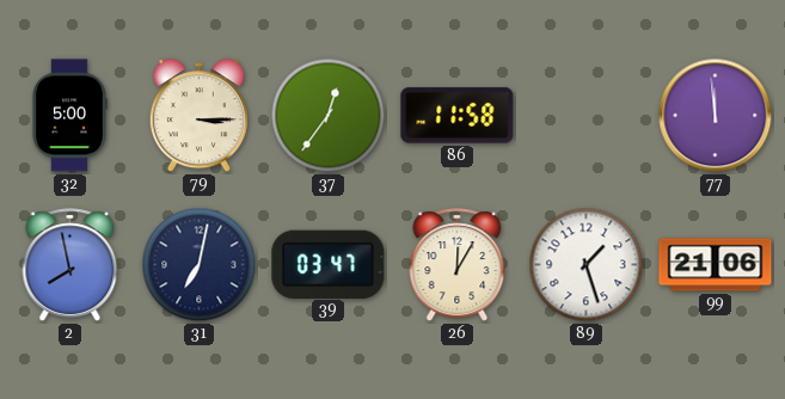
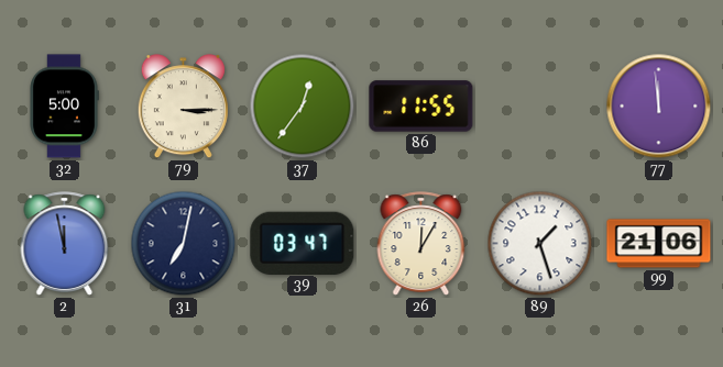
86: 11:58 -> 11:55 (421, 107)
2: 7:58 -> 11:58 (65, 244)
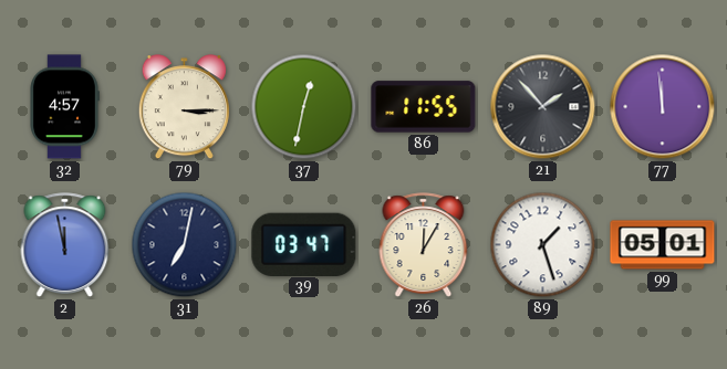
32: 5:00 -> 4:57 (64, 107)
37: 12:36 -> 12:32 (304, 107)
21: none -> 1:53 (543, 107)
99: 21:06 -> 05:01 (663, 245)
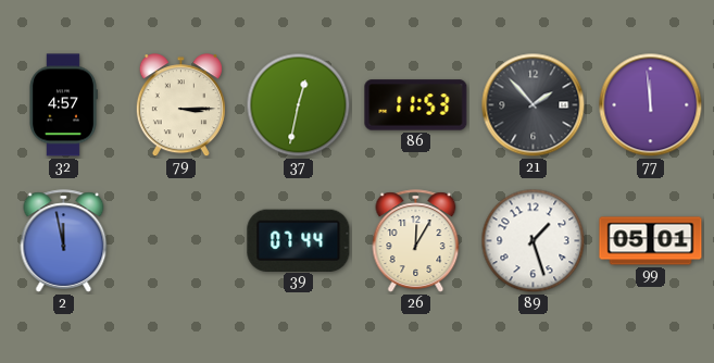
86: 11:55 -> 11:53 (416, 105)
31: 7:02 -> none (185, 245)
39: 03:47 -> 07:44 (299, 240)
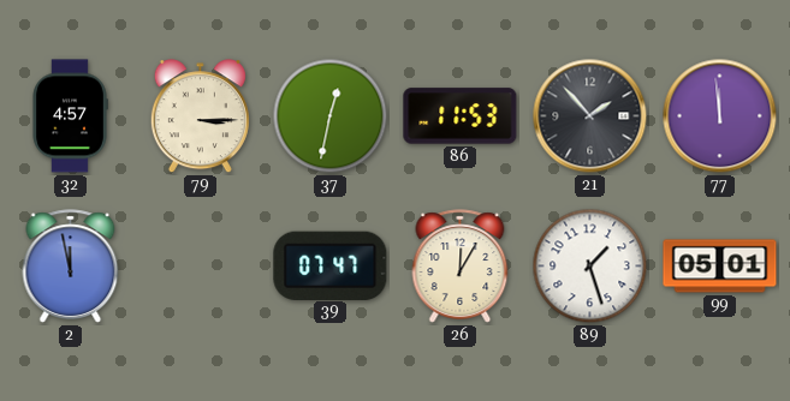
39: 07:44 -> 07:47 (331, 265)
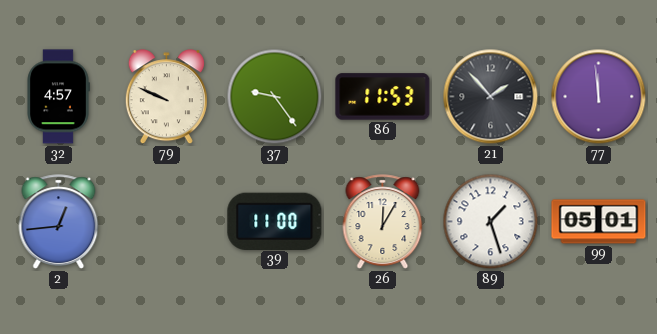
79: 3:15 -> 9:49 (166, 97)
37: 12:32 -> 9:24 (275, 97)
2: 11:58 -> 12:44 (59, 222)
39: 07:47 -> 11:00 (275, 221)
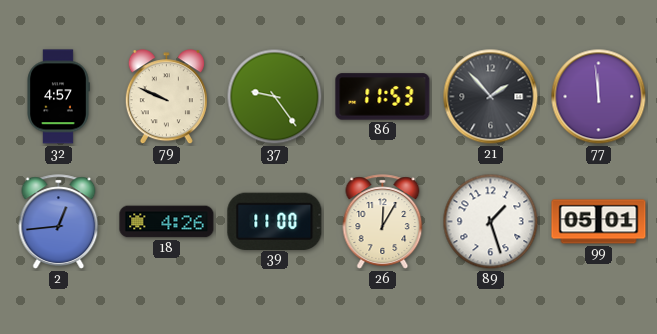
18: none -> 4:26 (167, 222)
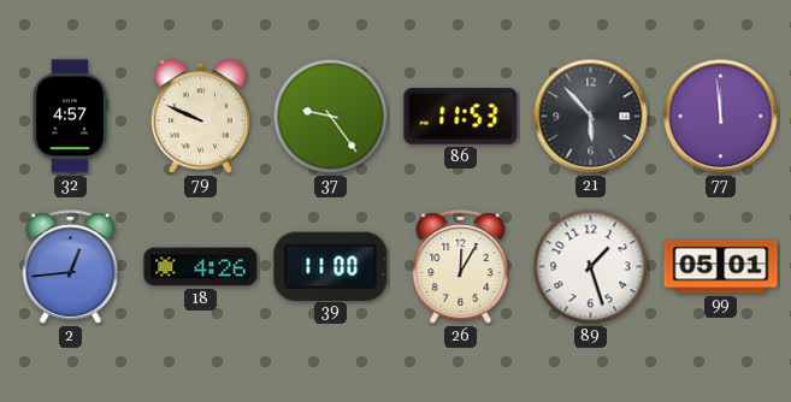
21: 1:53 -> 5:53 (591, 117)
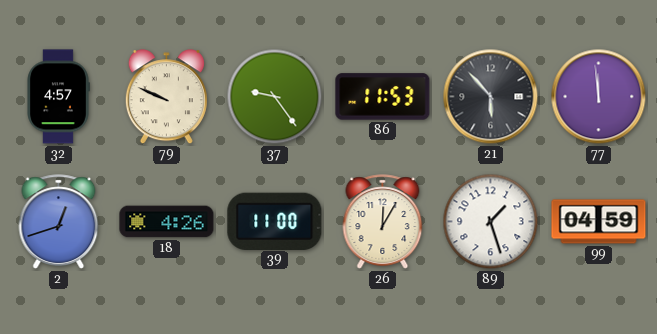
2: 12:44 -> 12:42 (59, 222)
99: 05:01 -> 04:59 (599, 222)
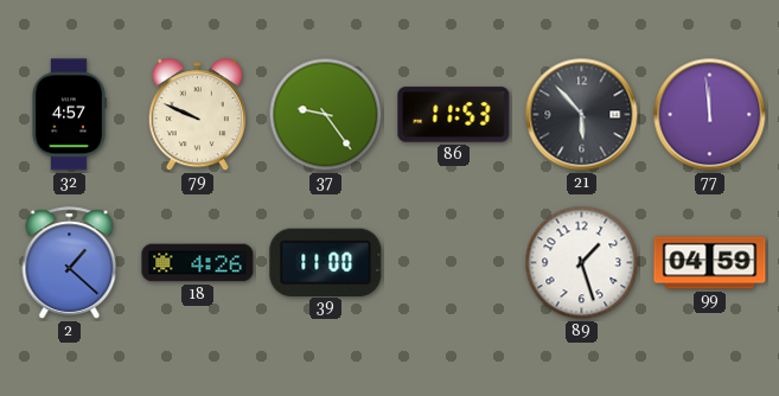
2: 12:42 -> 1:22 (70, 263)
26: 12:05 -> none (383, 222)
